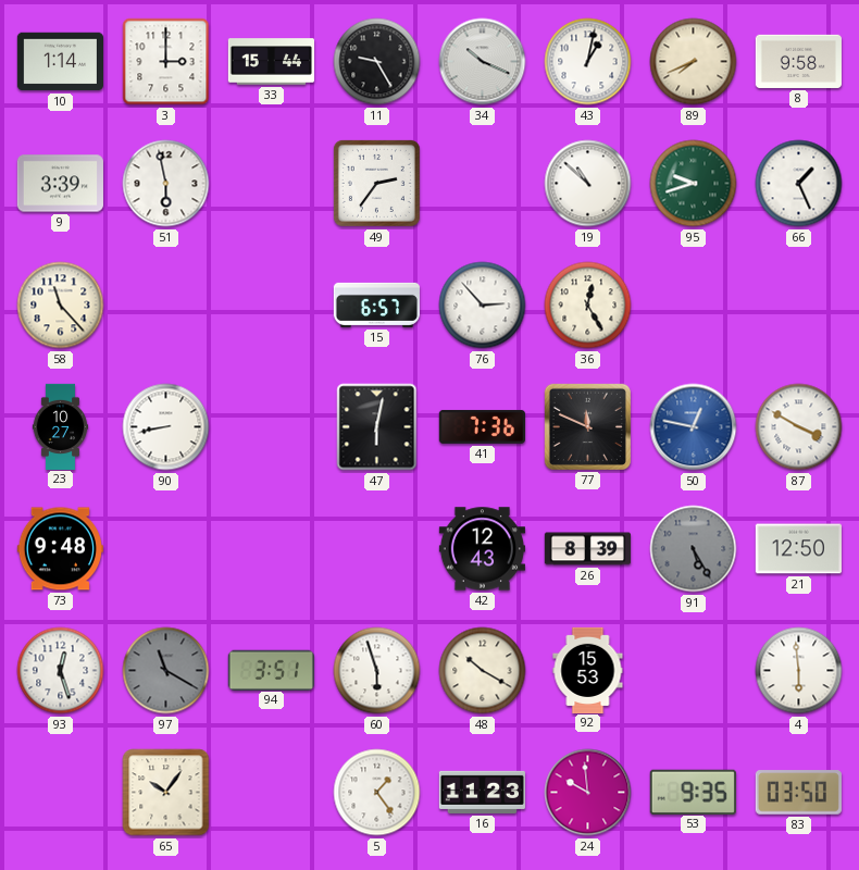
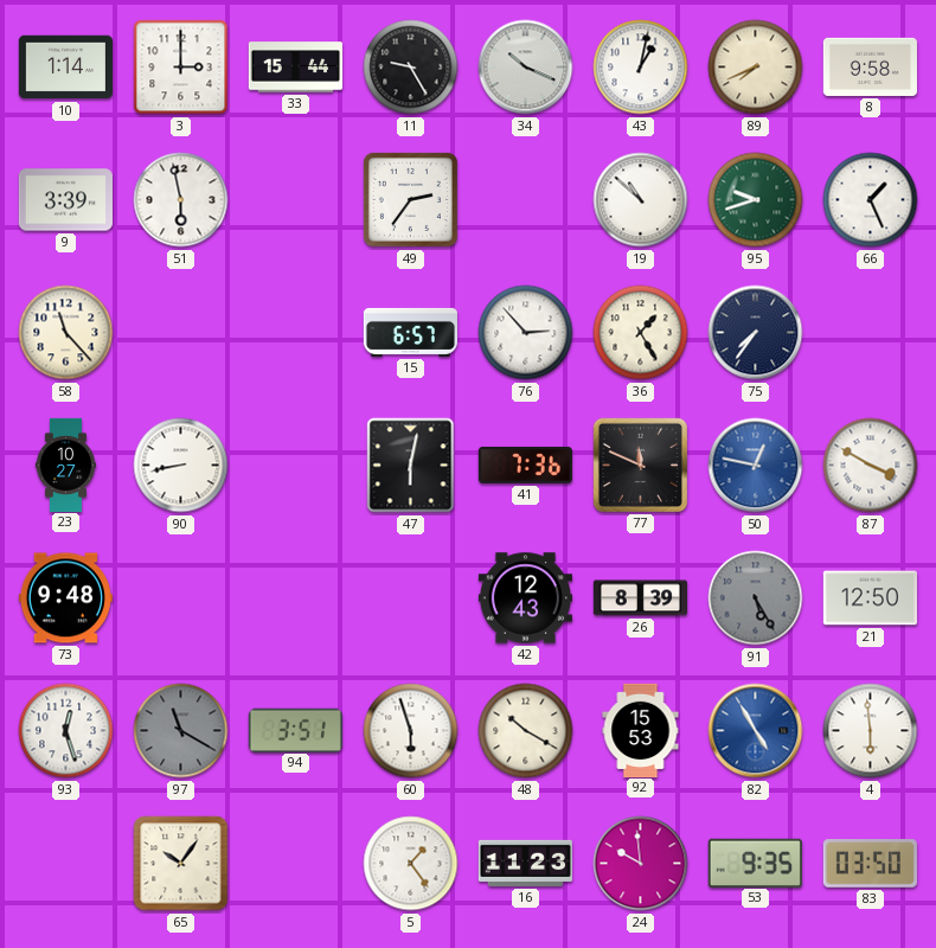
36: 12:25 -> 1:25 (641, 333)
75: none -> 7:36 (756, 333)
82: none -> 4:55 (756, 731)
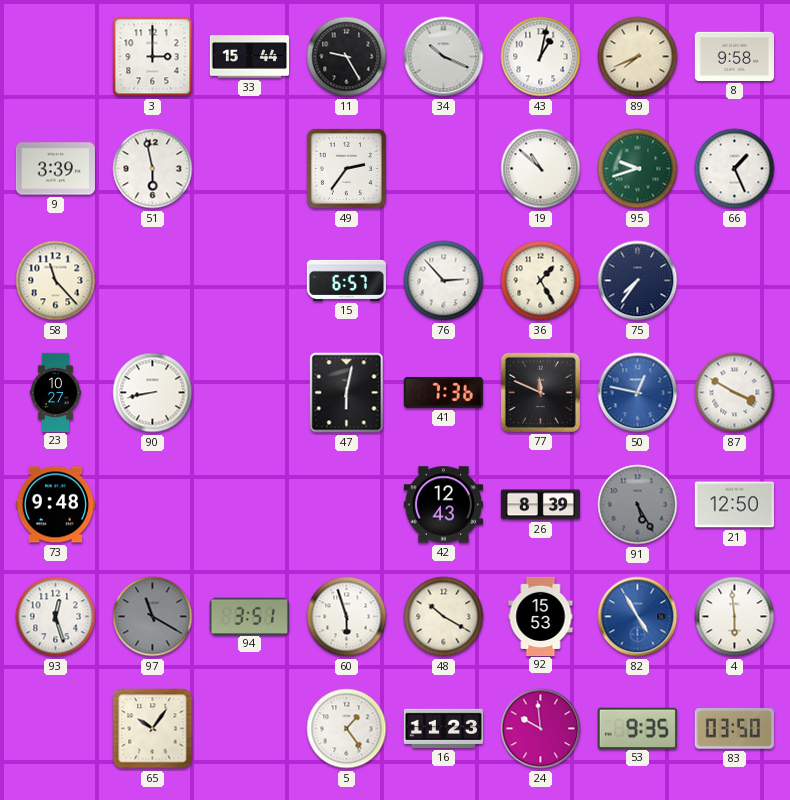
10: 1:14 -> none (65, 68)
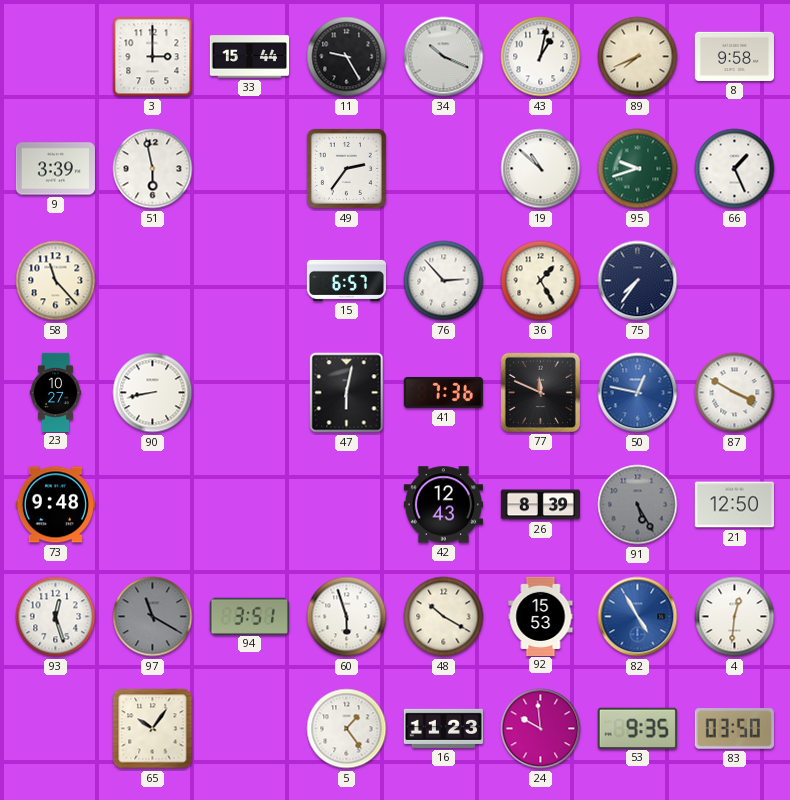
4: 5:59 -> 12:31 (735, 617)
